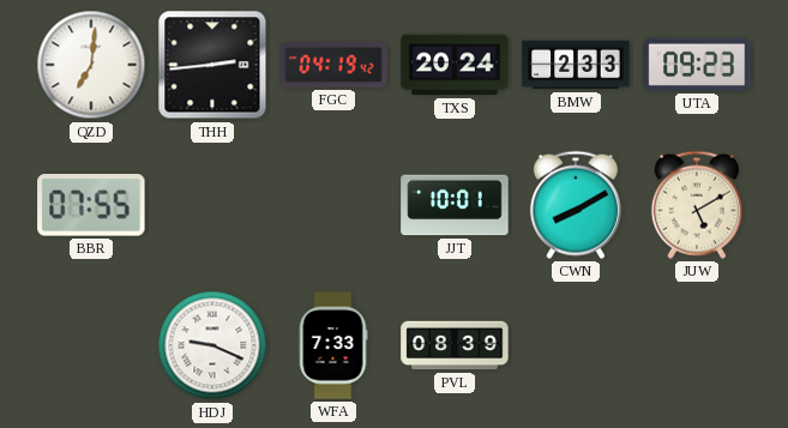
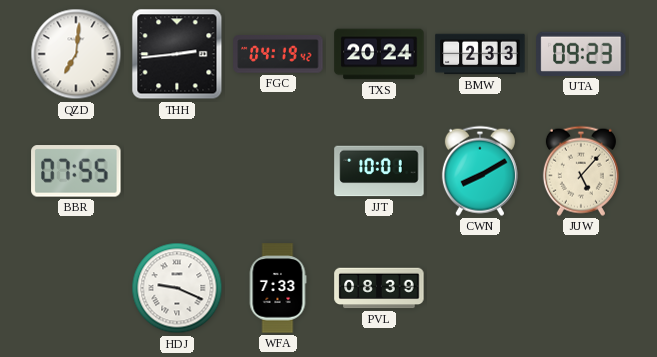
JUW: 5:10 -> 5:07 (581, 171)
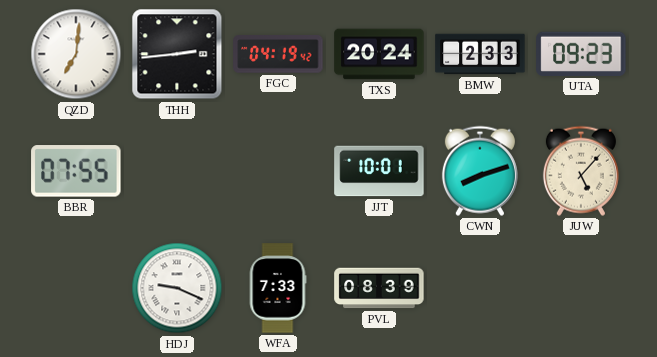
CWN: 8:10 -> 8:12 (480, 171)
